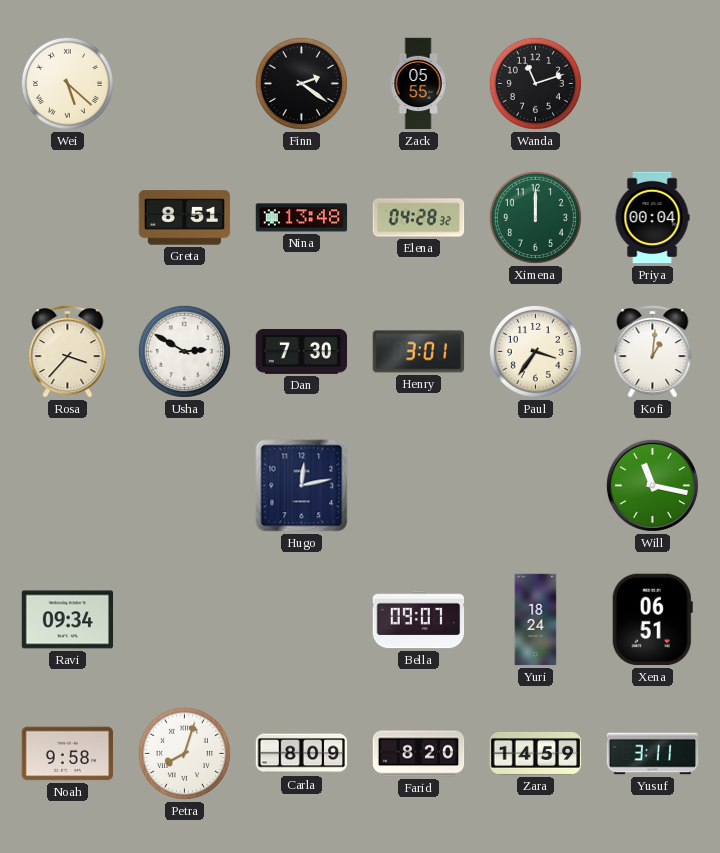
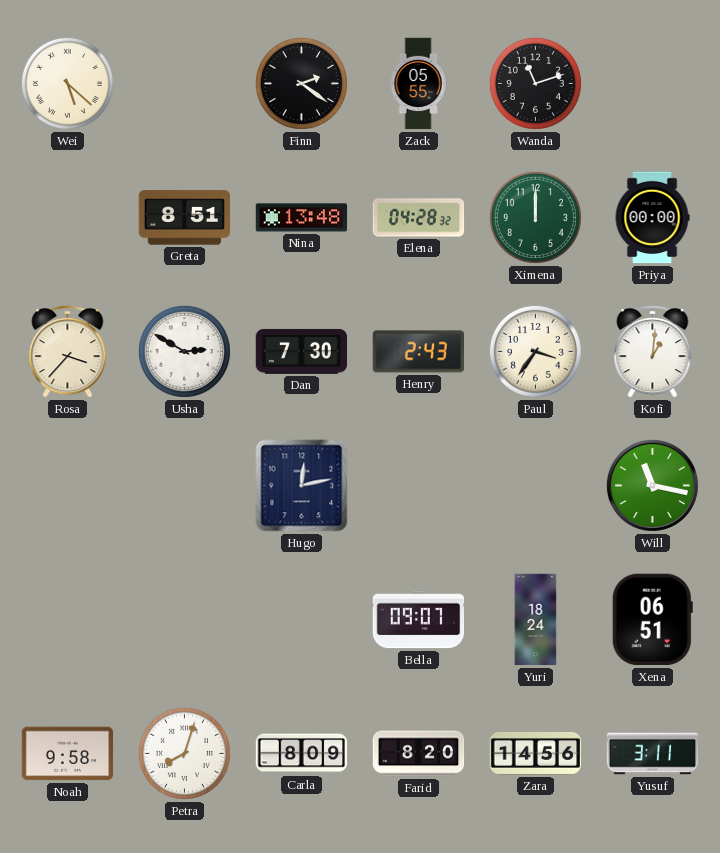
Priya: 00:04 -> 00:00 (652, 218)
Henry: 3:01 -> 2:43 (419, 352)
Ravi: 09:34 -> none (68, 620)
Zara: 14:59 -> 14:56 (536, 754)
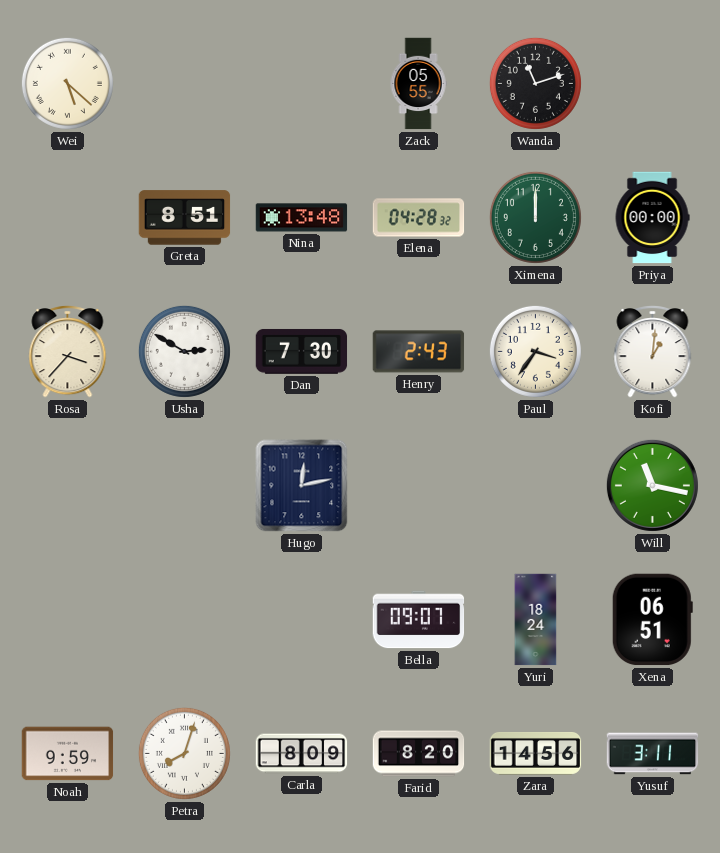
Finn: 2:21 -> none (301, 83)
Noah: 9:58 -> 9:59 (68, 754)
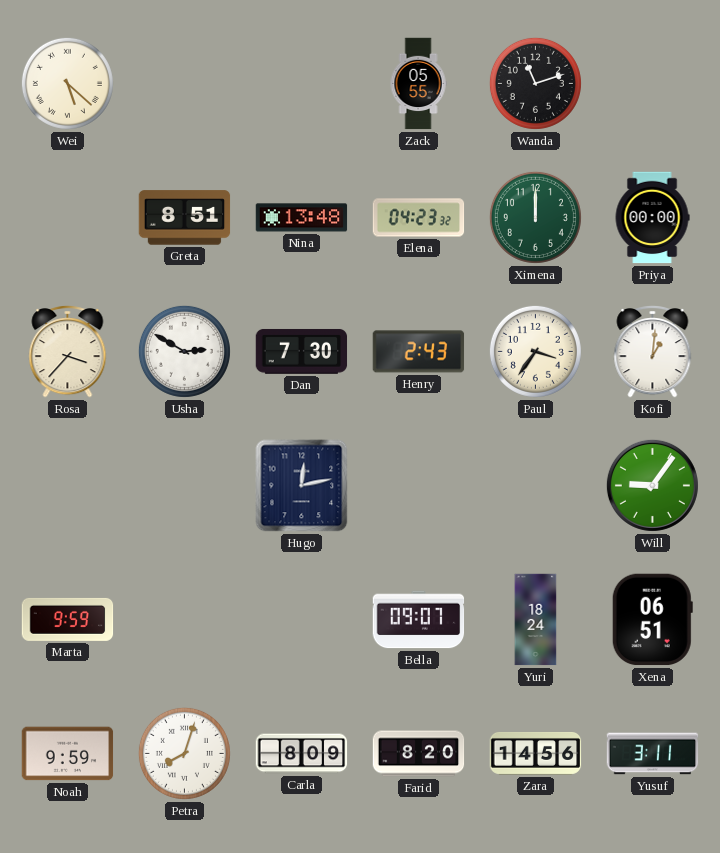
Elena: 04:28 -> 04:23 (419, 218)
Will: 11:17 -> 9:06 (652, 485)
Marta: none -> 9:59 (68, 619)
